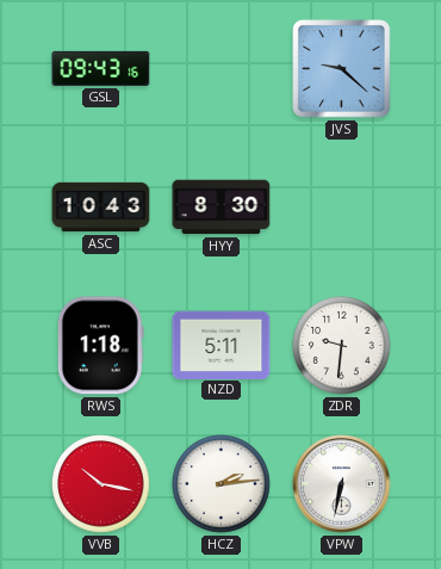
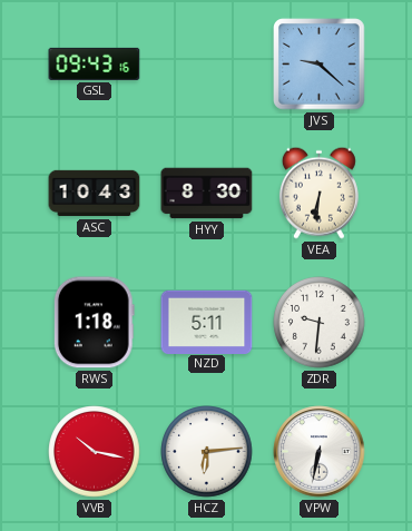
VEA: none -> 6:31 (318, 193)
HCZ: 2:14 -> 6:14 (207, 452)
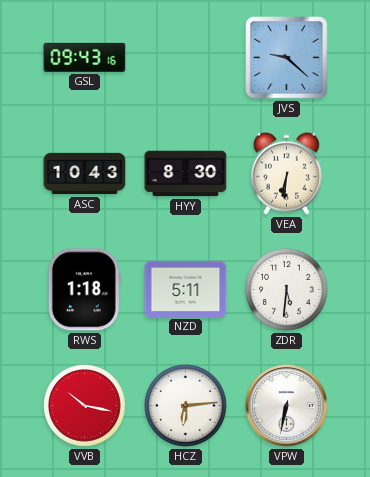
ZDR: 9:31 -> 5:31 (287, 290)
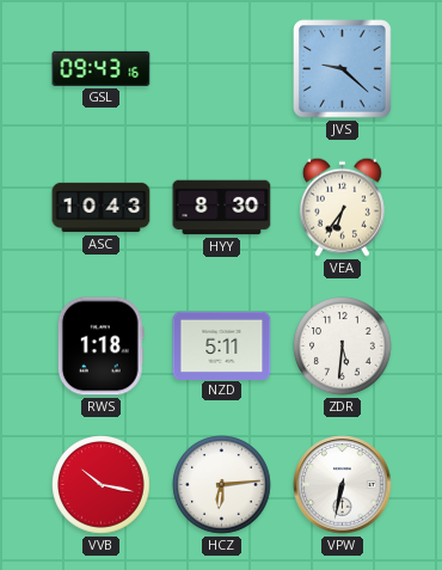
VEA: 6:31 -> 6:36 (342, 207)
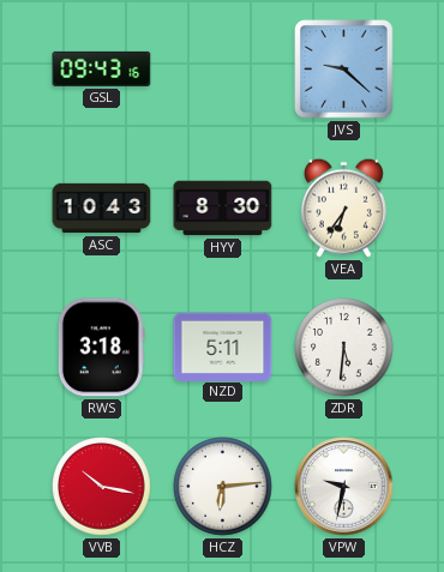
RWS: 1:18 -> 3:18 (101, 348)
VPW: 6:32 -> 9:32 (344, 487)
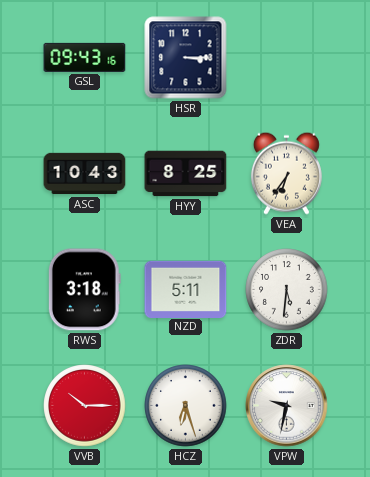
HSR: none -> 3:15 (186, 58)
JVS: 9:22 -> none (344, 70)
HYY: 8:30 -> 8:25 (186, 174)
VVB: 10:17 -> 10:15 (85, 406)
HCZ: 6:14 -> 6:27 (186, 406)
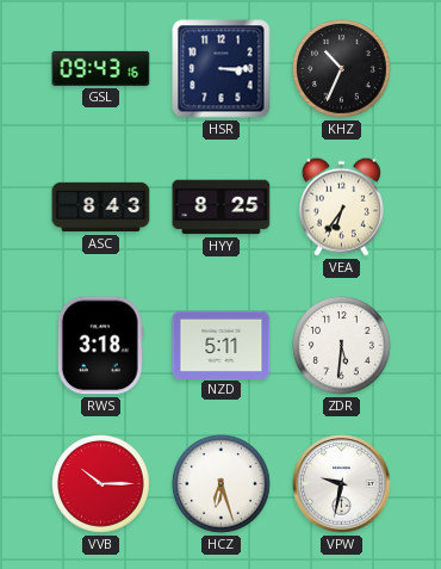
KHZ: none -> 10:34 (342, 69)
ASC: 10:43 -> 8:43 (101, 208)
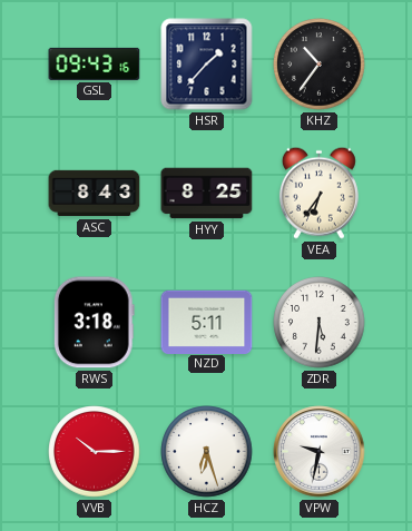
HSR: 3:15 -> 1:37 (207, 65)
KHZ: 10:34 -> 10:36 (320, 65)
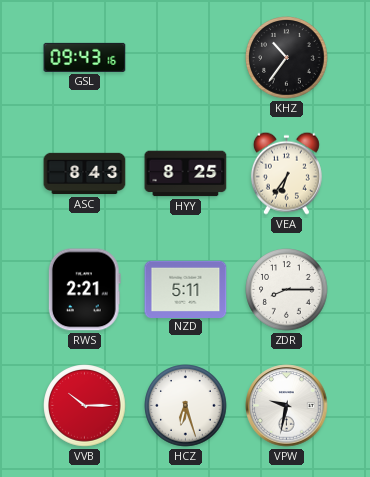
HSR: 1:37 -> none (207, 65)
RWS: 3:18 -> 2:21 (84, 290)
ZDR: 5:31 -> 8:15 (287, 290)
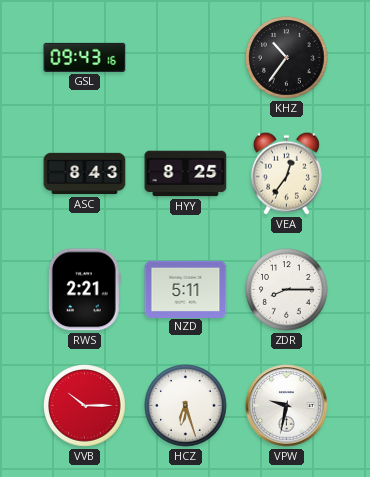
VEA: 6:36 -> 12:36 (286, 173)
